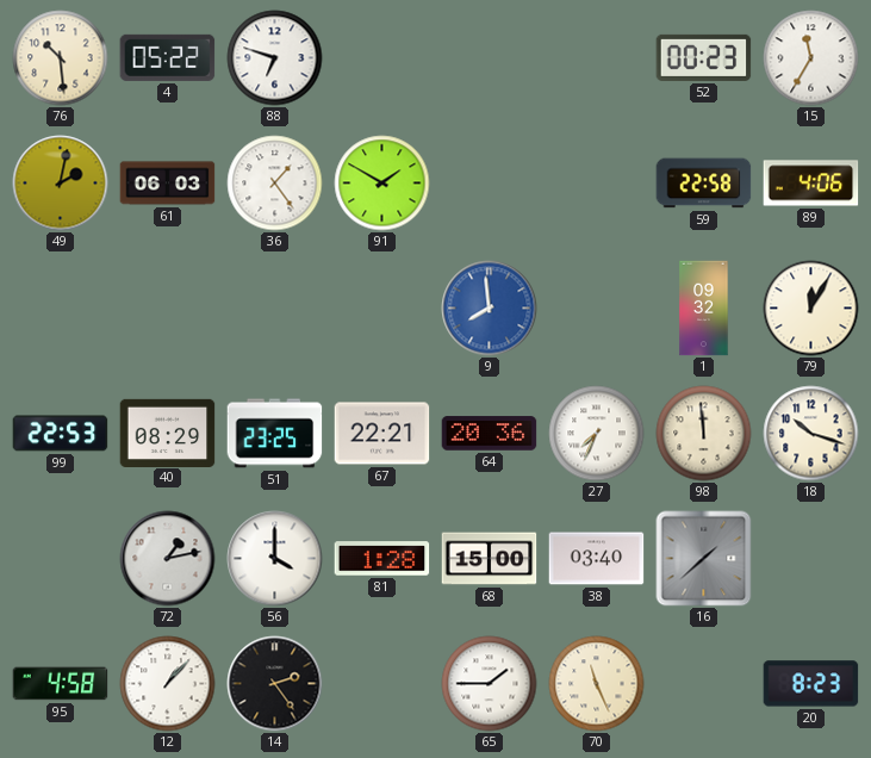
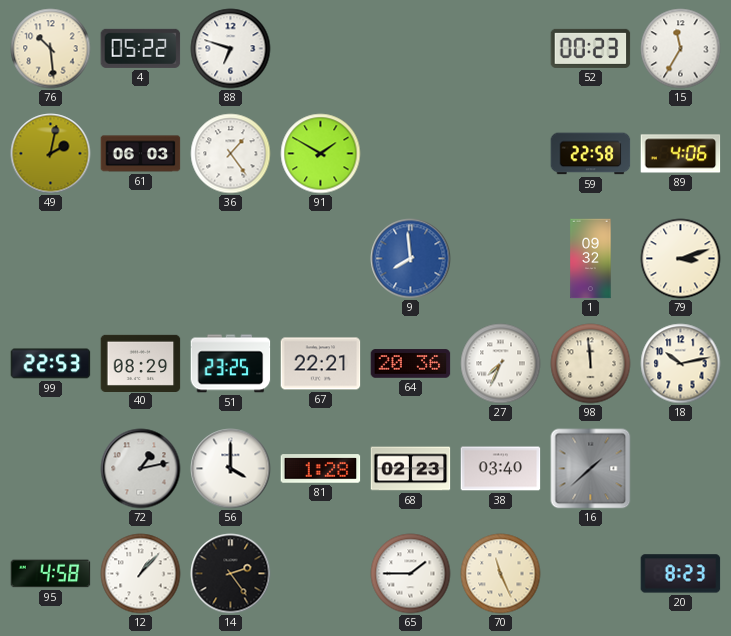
79: 12:05 -> 3:12 (681, 259)
18: 10:18 -> 10:13 (681, 364)
68: 15:00 -> 02:23 (411, 469)
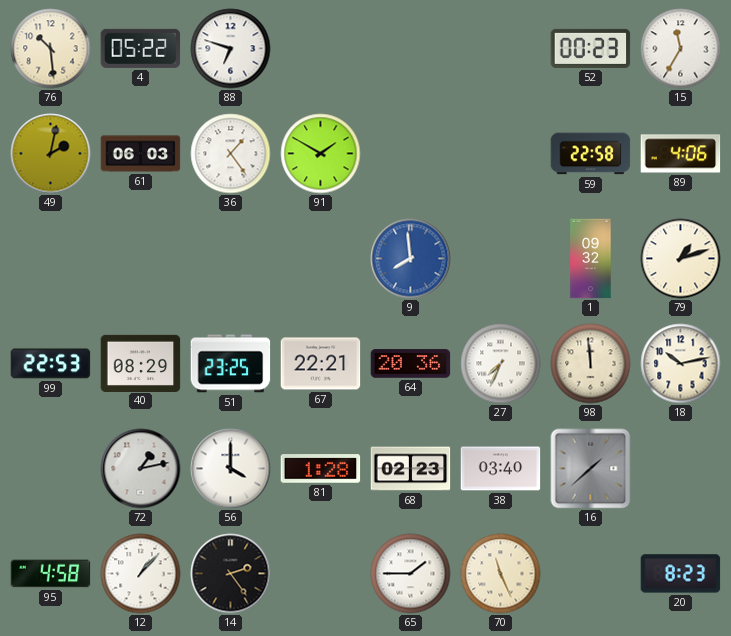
79: 3:12 -> 1:12 (681, 259)
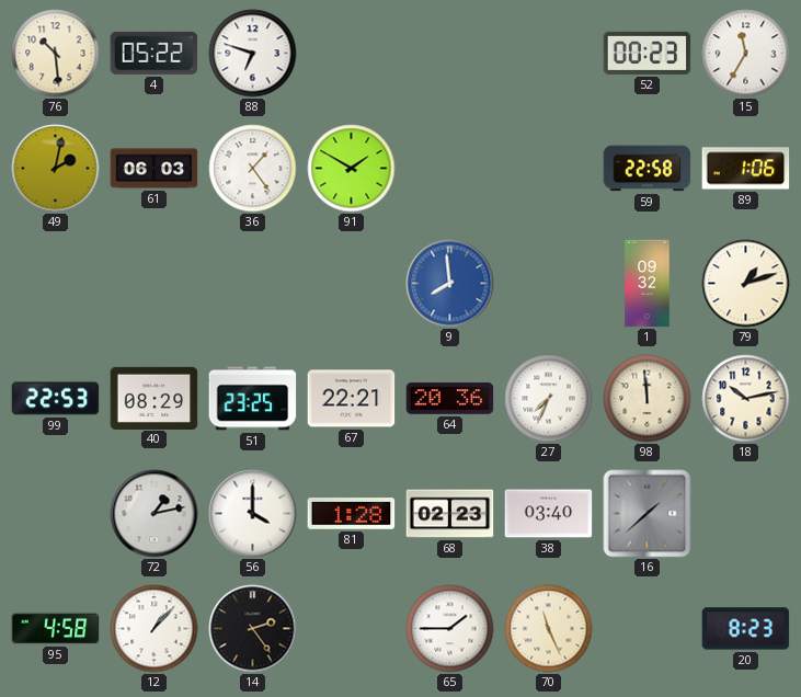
89: 4:06 -> 1:06 (746, 169)
